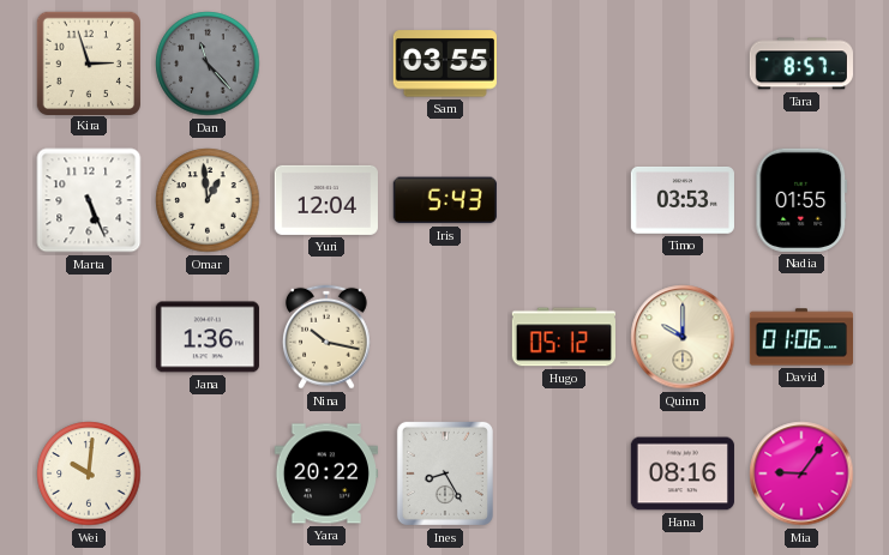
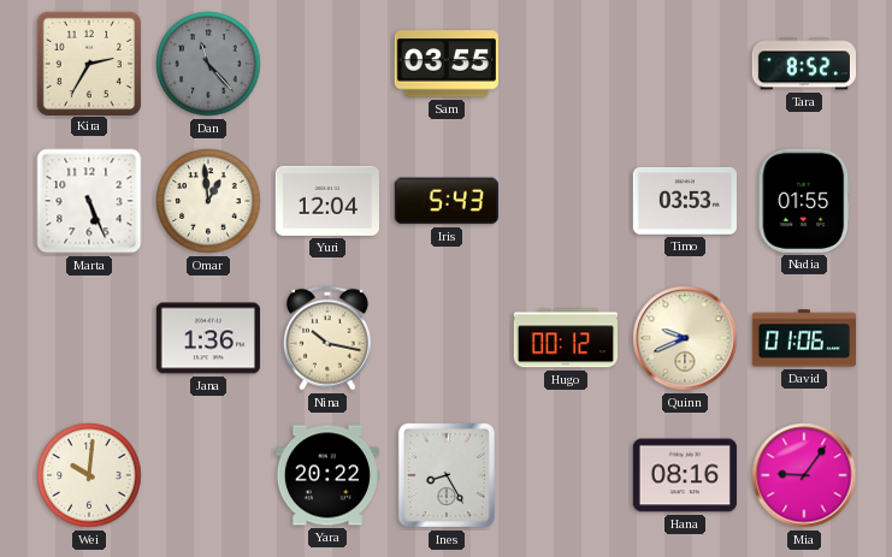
Kira: 2:57 -> 2:35 (88, 63)
Tara: 8:57 -> 8:52 (803, 64)
Hugo: 05:12 -> 00:12 (565, 338)
Quinn: 10:00 -> 9:41 (685, 338)
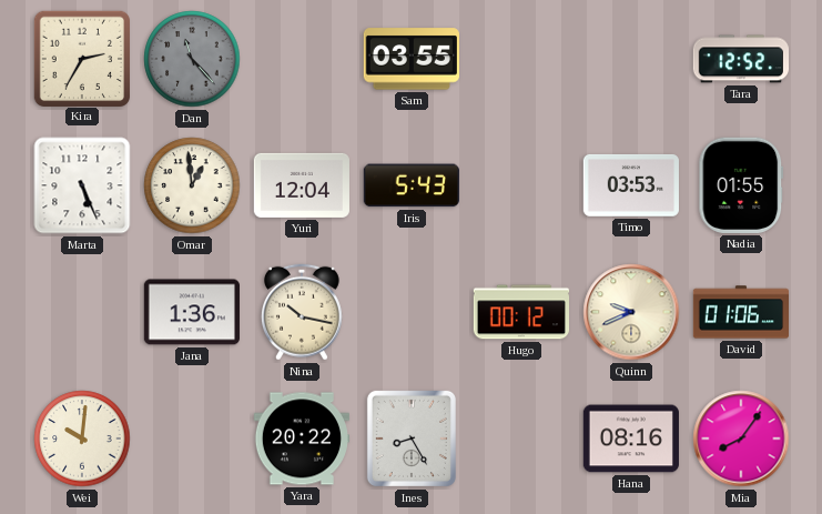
Tara: 8:52 -> 12:52 (740, 59)
Mia: 9:06 -> 8:06 (741, 439)
